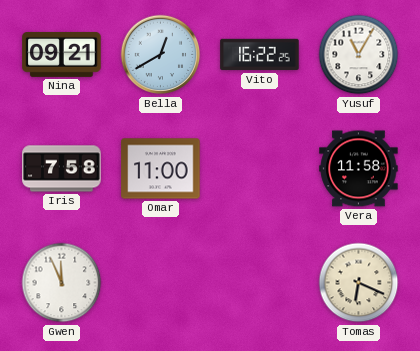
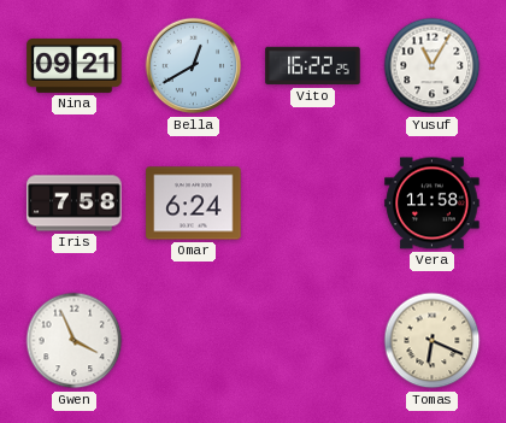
Omar: 11:00 -> 6:24 (194, 204)
Gwen: 11:56 -> 3:56 (75, 341)
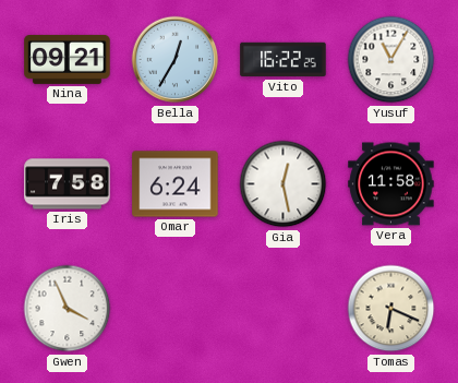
Bella: 12:40 -> 12:35 (176, 60)
Gia: none -> 12:28 (284, 184)
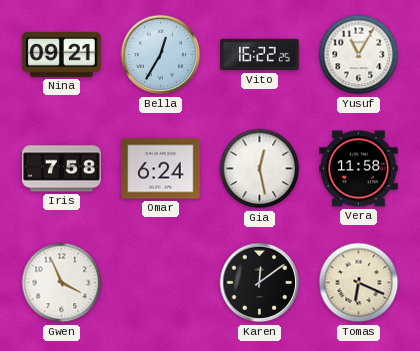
Karen: none -> 12:09 (260, 283)
